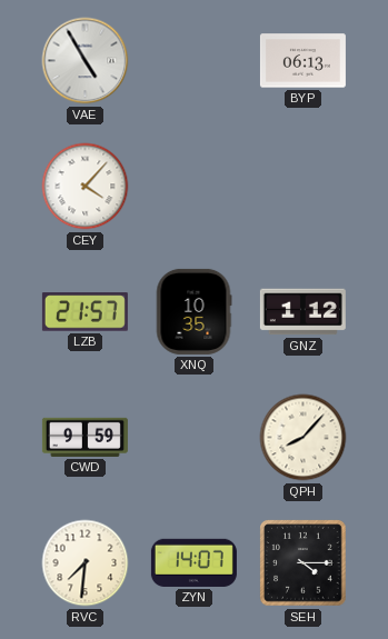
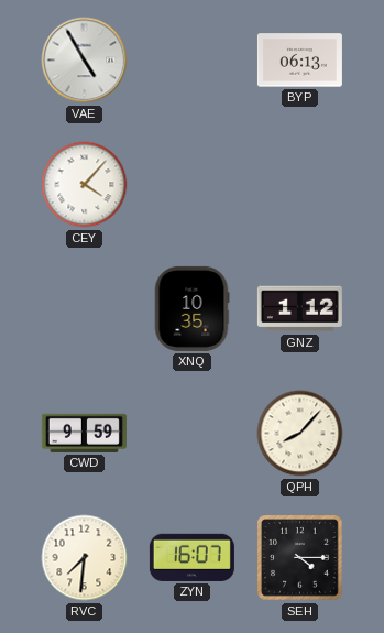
LZB: 21:57 -> none (84, 312)
ZYN: 14:07 -> 16:07 (191, 557)
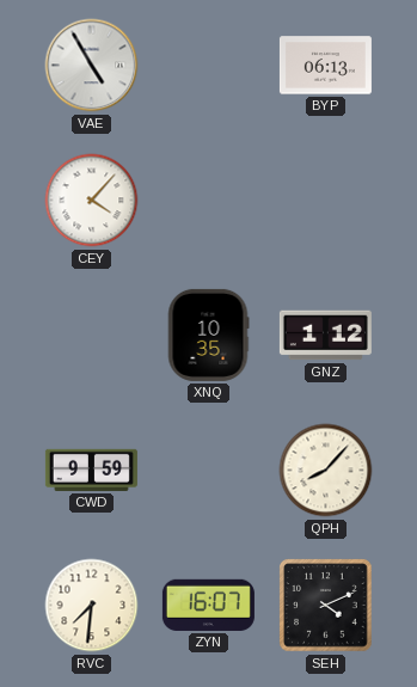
SEH: 4:15 -> 4:11 (326, 606)
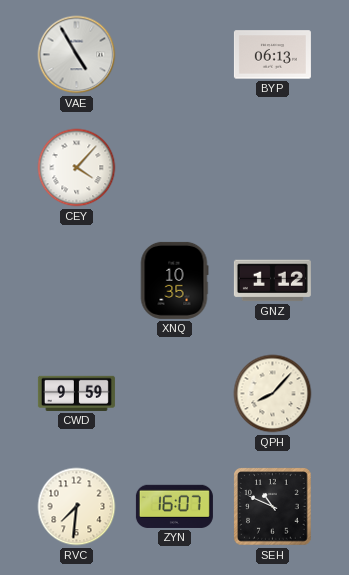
SEH: 4:11 -> 10:49 (273, 507)
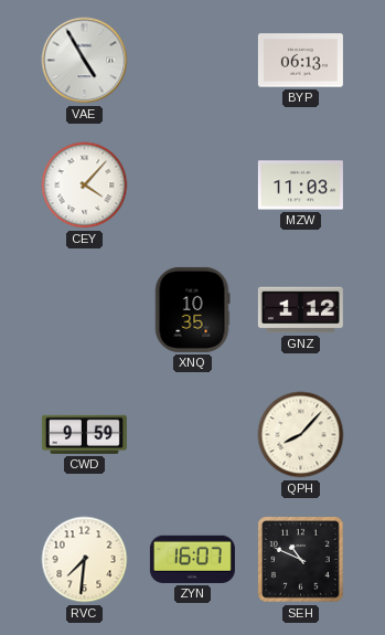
MZW: none -> 11:03 (300, 186)
